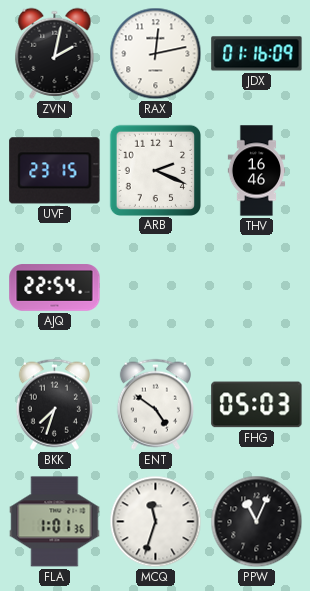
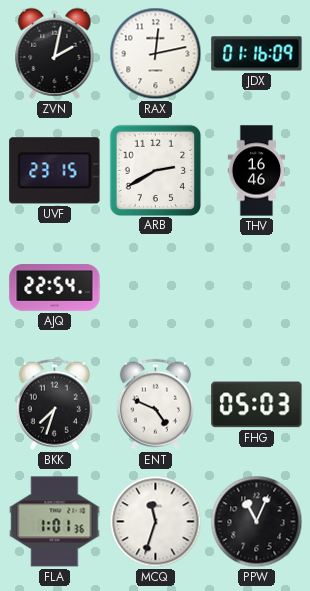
ARB: 2:19 -> 2:40 (155, 170)
ENT: 4:51 -> 4:49 (155, 404)
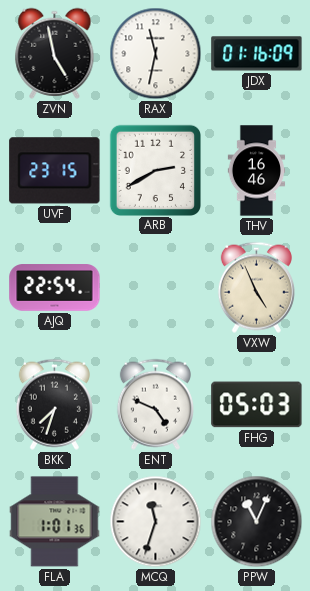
ZVN: 2:02 -> 4:58 (55, 53)
RAX: 12:13 -> 11:32 (156, 54)
VXW: none -> 4:56 (256, 287)
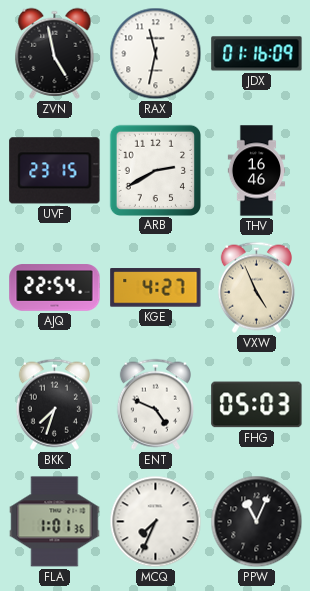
KGE: none -> 4:27 (156, 288)
MCQ: 11:33 -> 7:34 (156, 522)
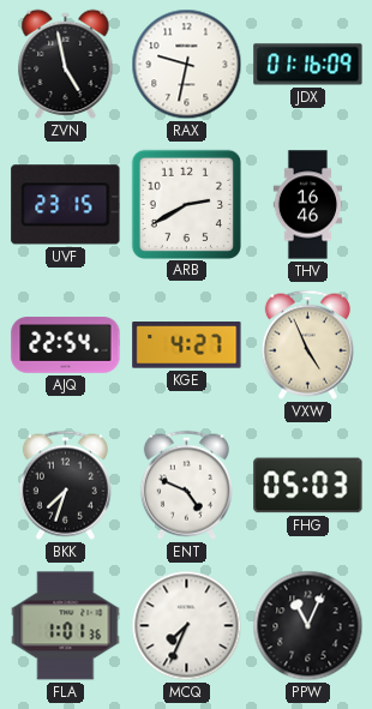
RAX: 11:32 -> 9:32 (187, 65)
